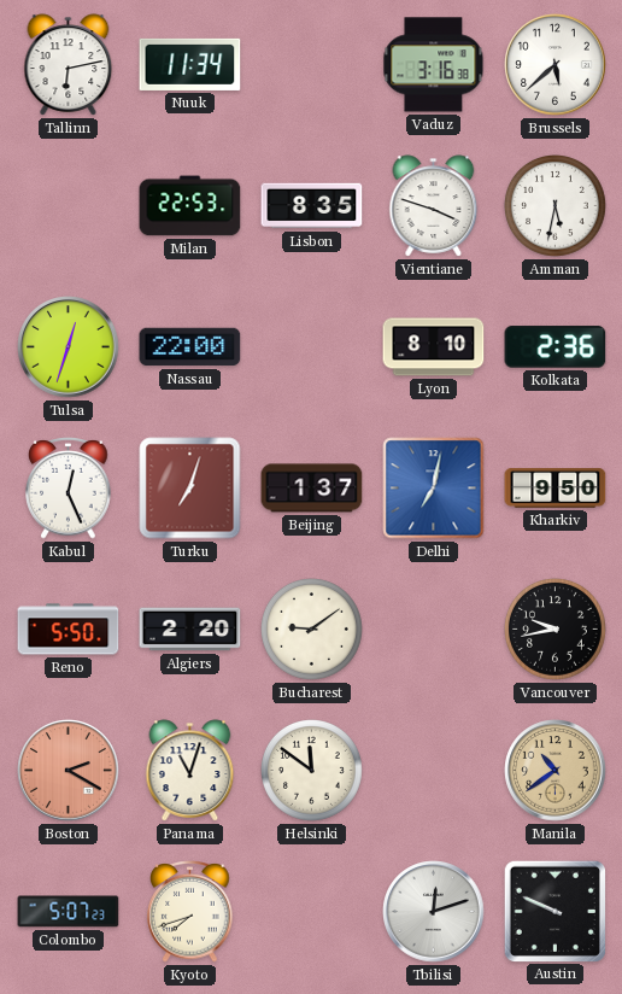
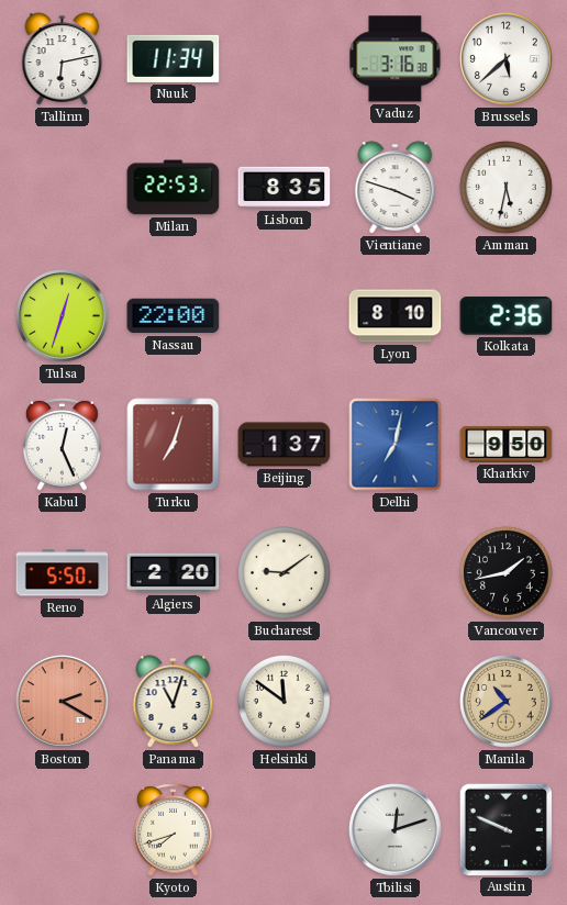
Vancouver: 9:43 -> 1:43 (507, 573)
Colombo: 5:07 -> none (69, 912)
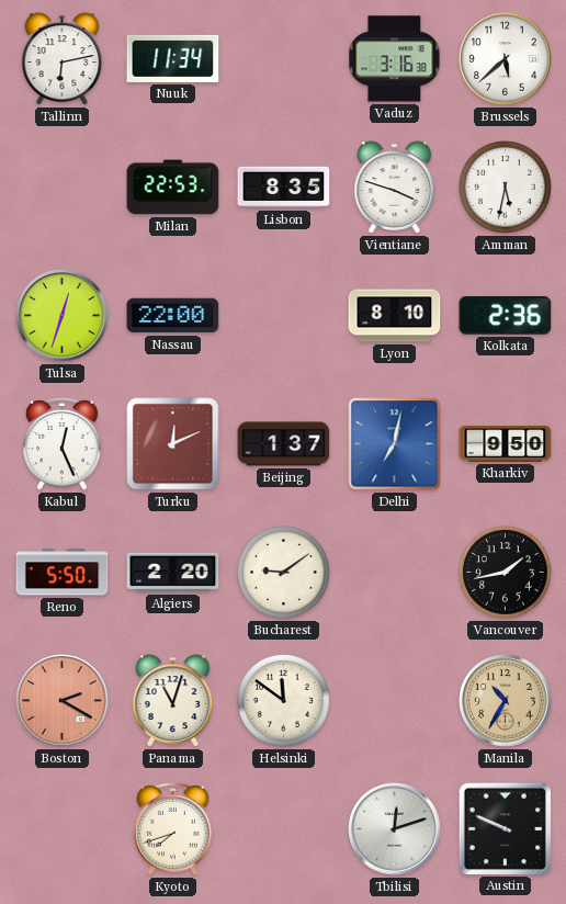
Turku: 7:03 -> 12:11 (173, 444)
Manila: 10:39 -> 10:35 (506, 701)
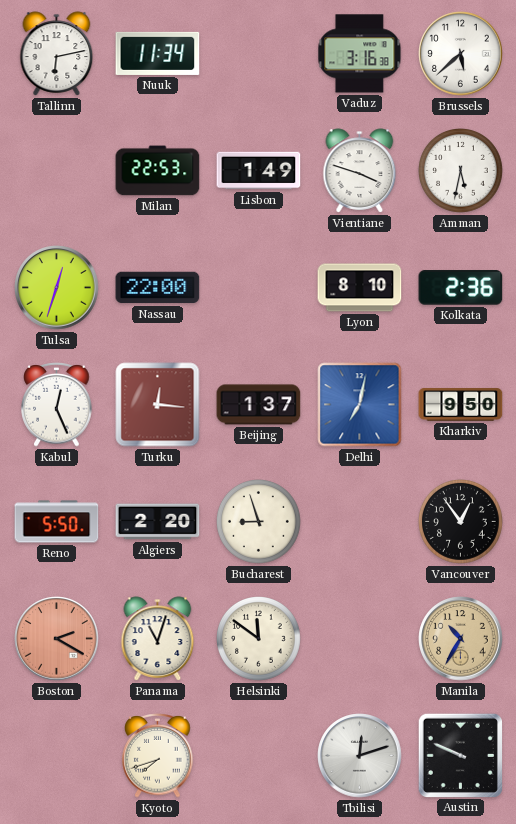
Lisbon: 8:35 -> 1:49 (259, 171)
Turku: 12:11 -> 12:16 (158, 405)
Bucharest: 9:09 -> 8:57 (259, 522)
Vancouver: 1:43 -> 12:54 (461, 522)
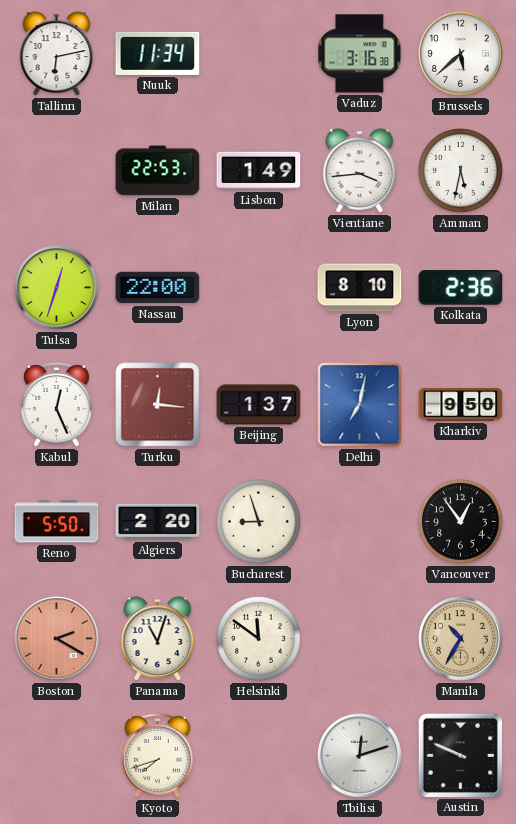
Vientiane: 3:48 -> 3:44 (360, 171)
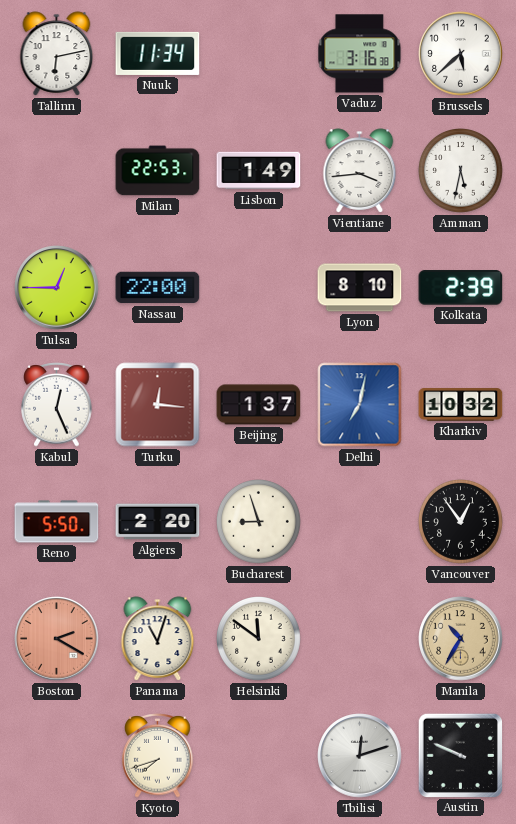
Tulsa: 12:33 -> 12:45 (57, 288)
Kolkata: 2:36 -> 2:39 (461, 288)
Kharkiv: 9:50 -> 10:32 (461, 405)
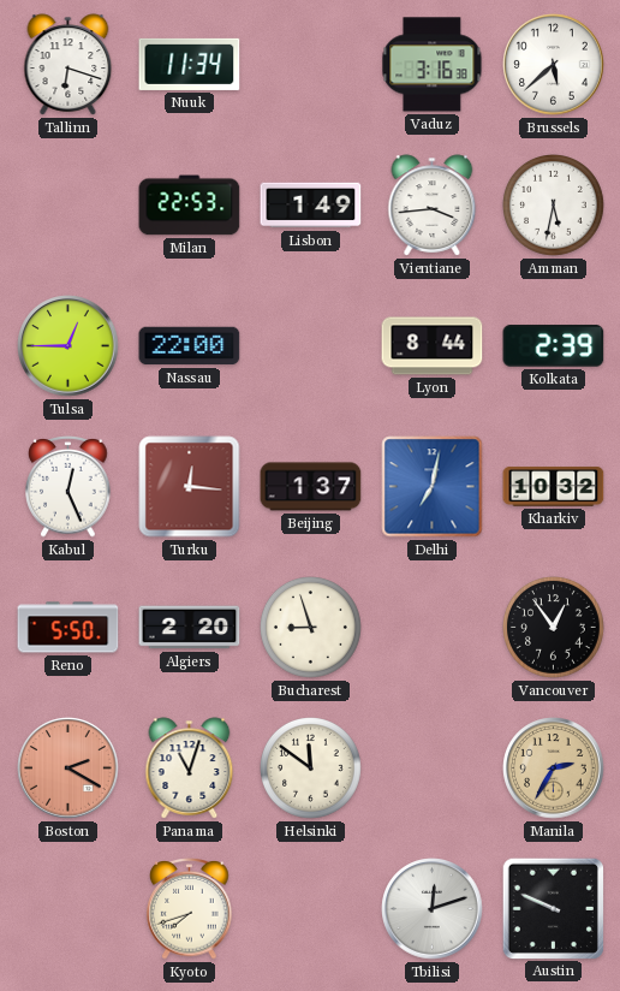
Tallinn: 6:13 -> 6:18 (68, 65)
Lyon: 8:10 -> 8:44 (433, 346)
Manila: 10:35 -> 2:35 (554, 769)
